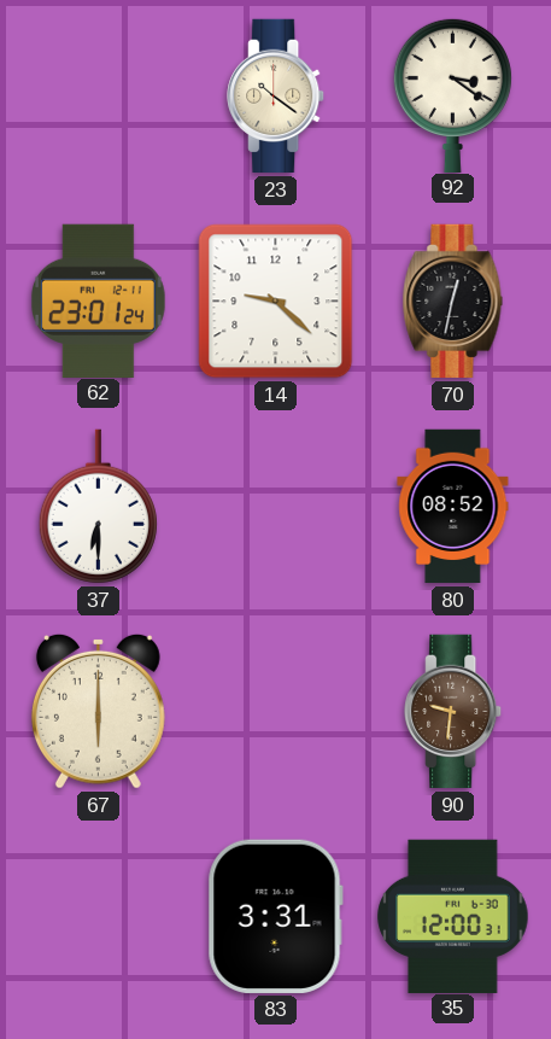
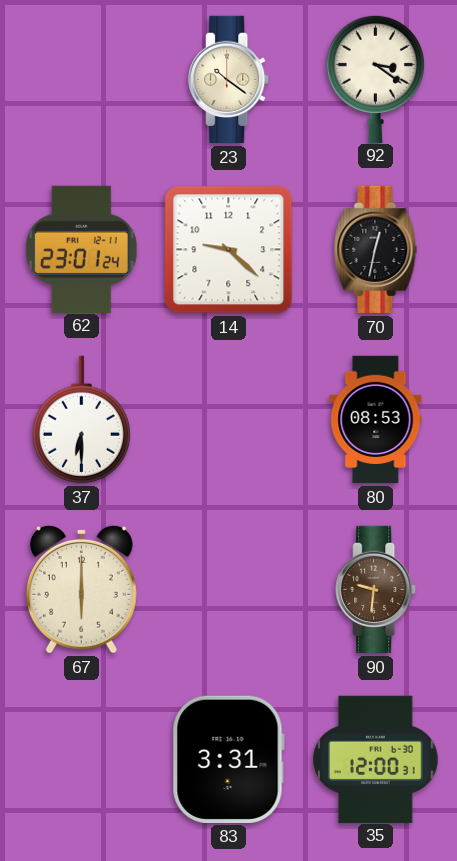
80: 08:52 -> 08:53 (376, 420)
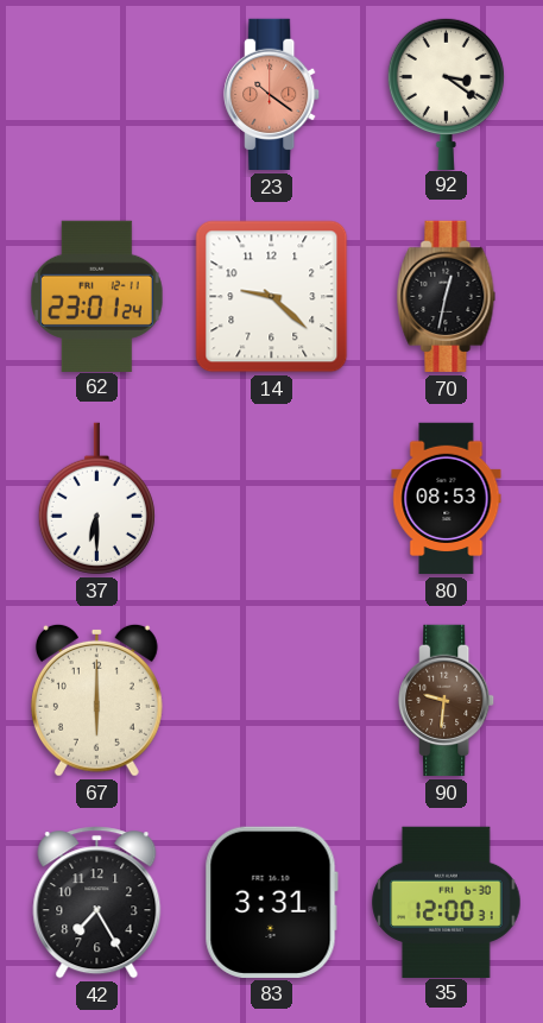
23 dial: cream -> salmon (272, 95)
42: none -> 7:25 (97, 903)
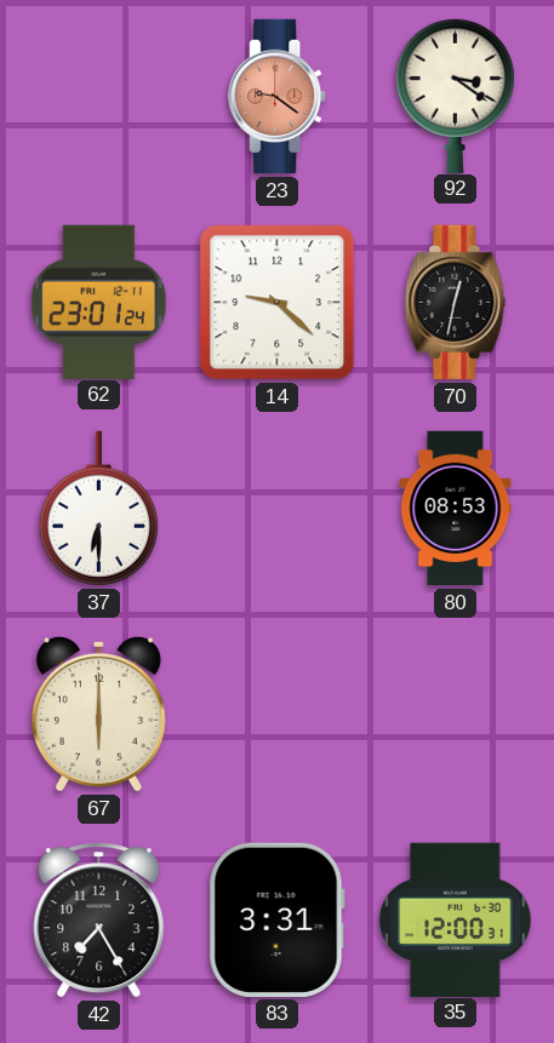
23: 10:21 -> 9:21 (278, 97)
90: 9:31 -> none (447, 701)
